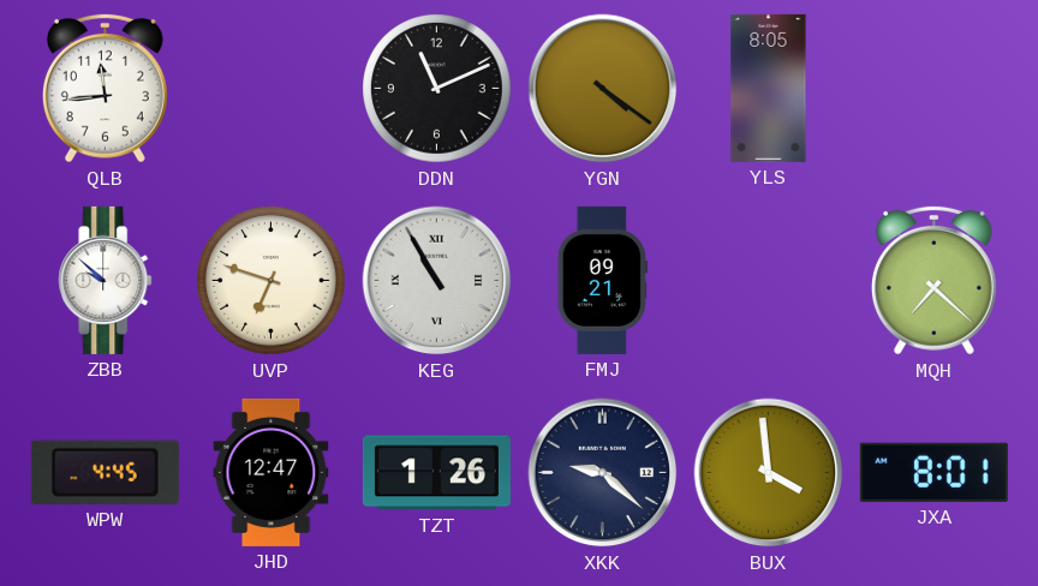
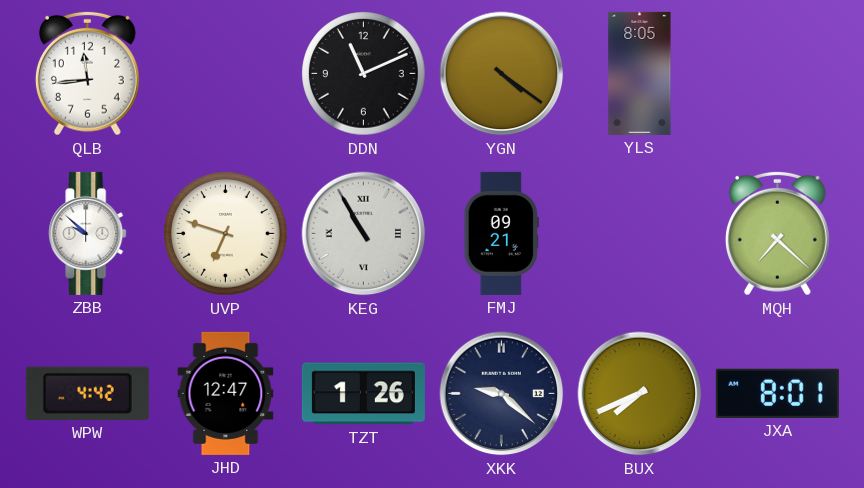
WPW: 4:45 -> 4:42 (87, 393)
BUX: 3:59 -> 7:41 (640, 394)
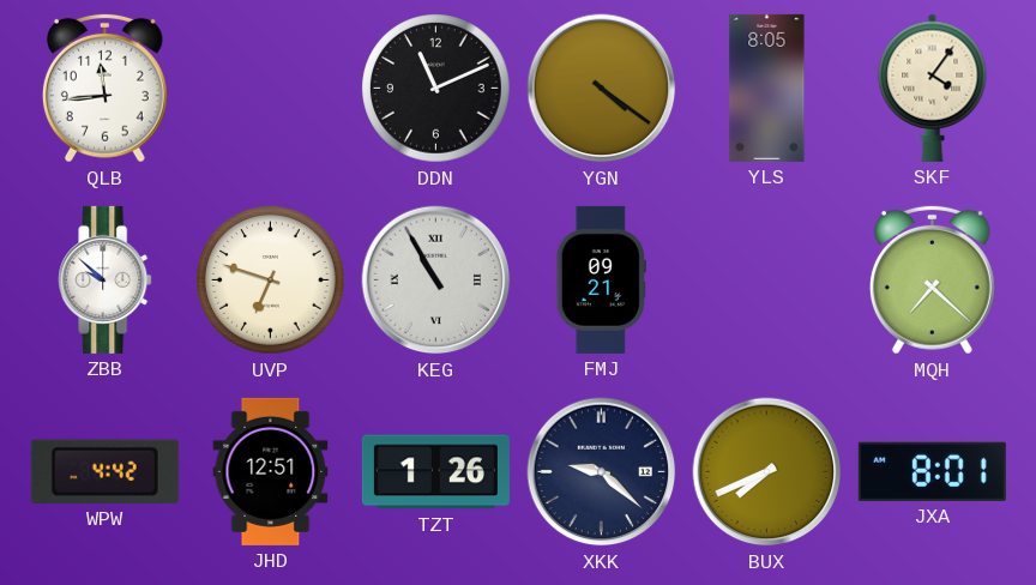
SKF: none -> 4:06 (933, 88)
JHD: 12:47 -> 12:51 (271, 471)
